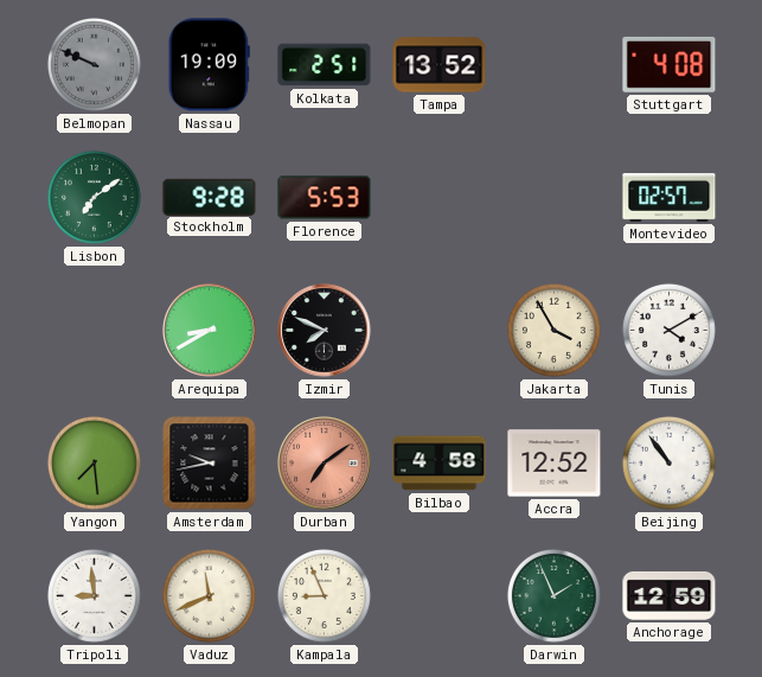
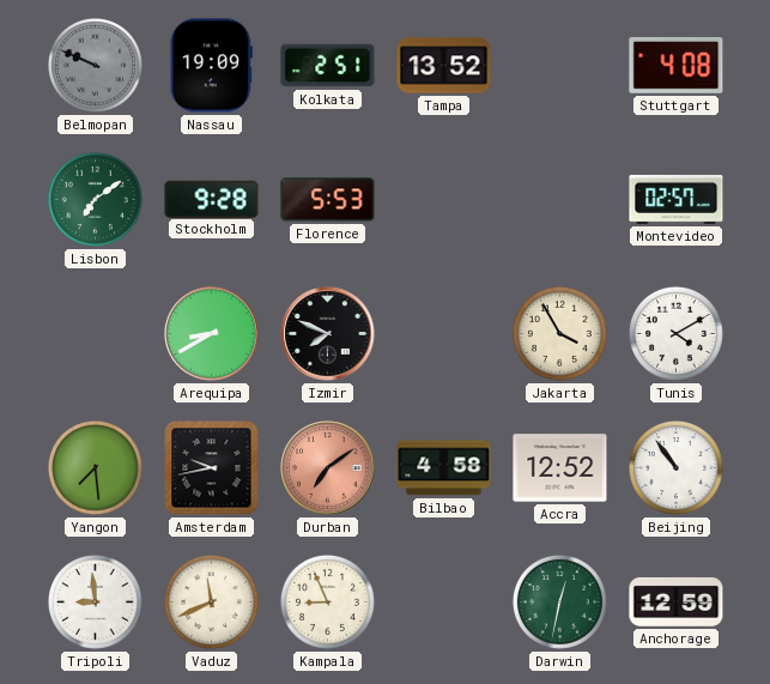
Darwin: 1:56 -> 12:32 (559, 601)
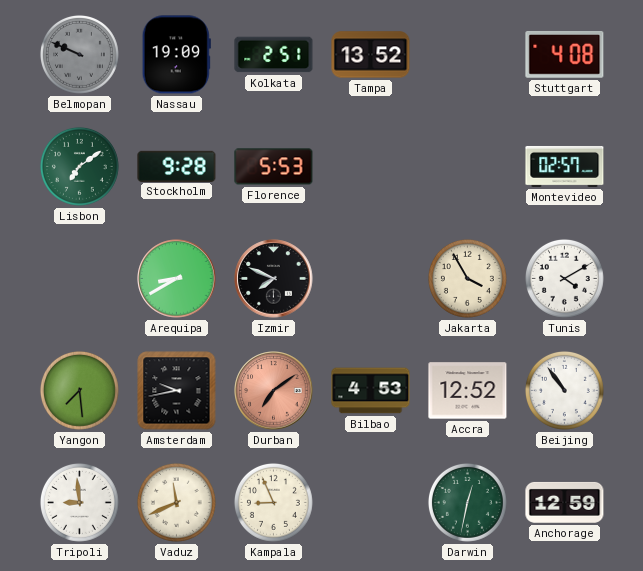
Bilbao: 4:58 -> 4:53 (371, 391)
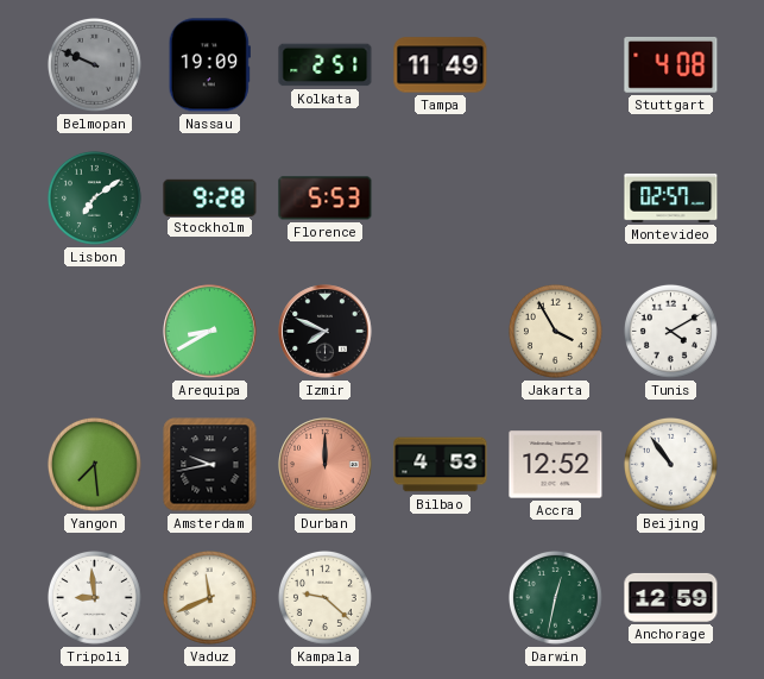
Tampa: 13:52 -> 11:49 (441, 65)
Durban: 7:09 -> 12:00 (326, 465)
Kampala: 8:56 -> 9:22 (324, 597)
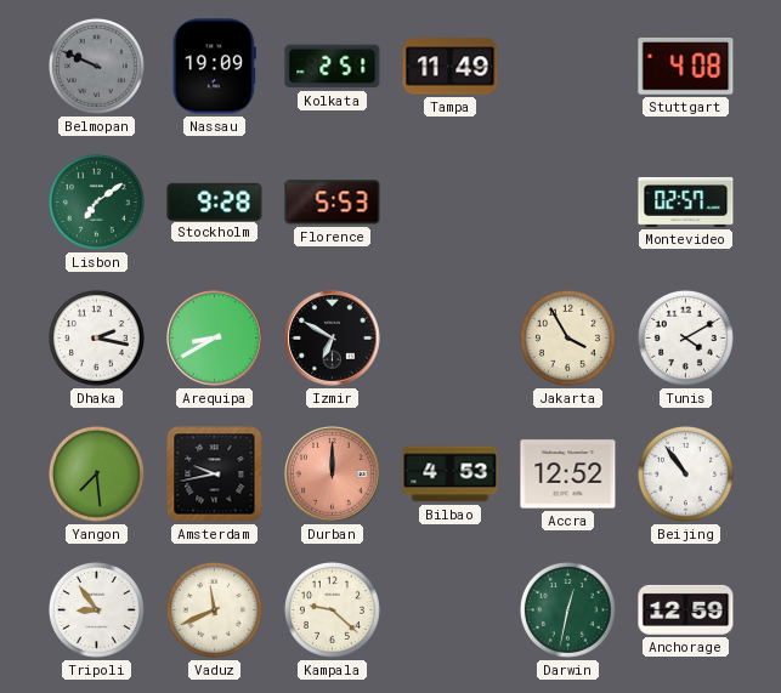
Dhaka: none -> 2:17 (96, 337)
Izmir: 7:49 -> 6:50 (333, 339)
Tripoli: 8:59 -> 8:54 (96, 609)
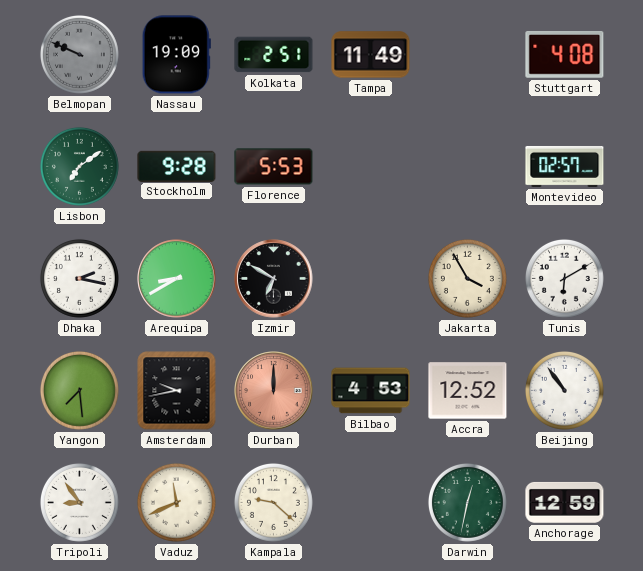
Tunis: 4:10 -> 6:10 (564, 278)
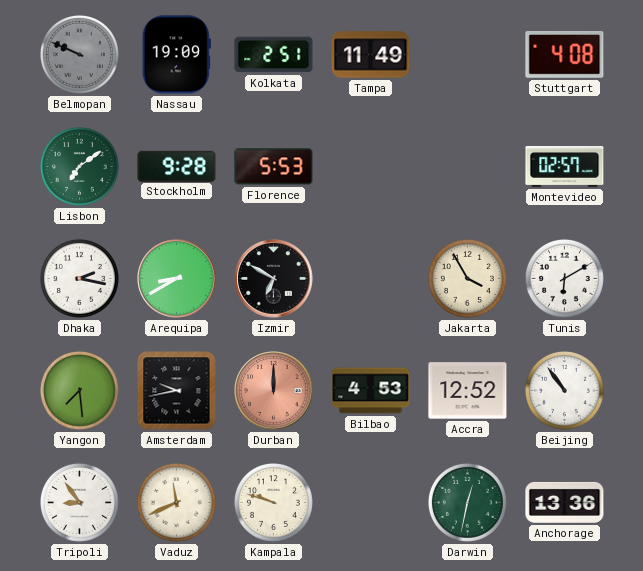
Kampala: 9:22 -> 9:48 (273, 502)
Anchorage: 12:59 -> 13:36 (565, 502)
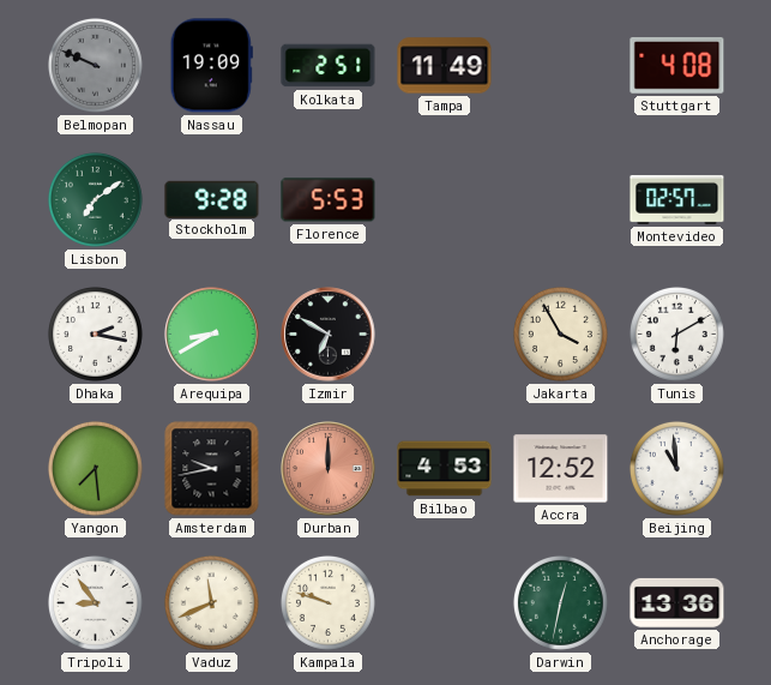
Beijing: 10:54 -> 10:59 (676, 468)
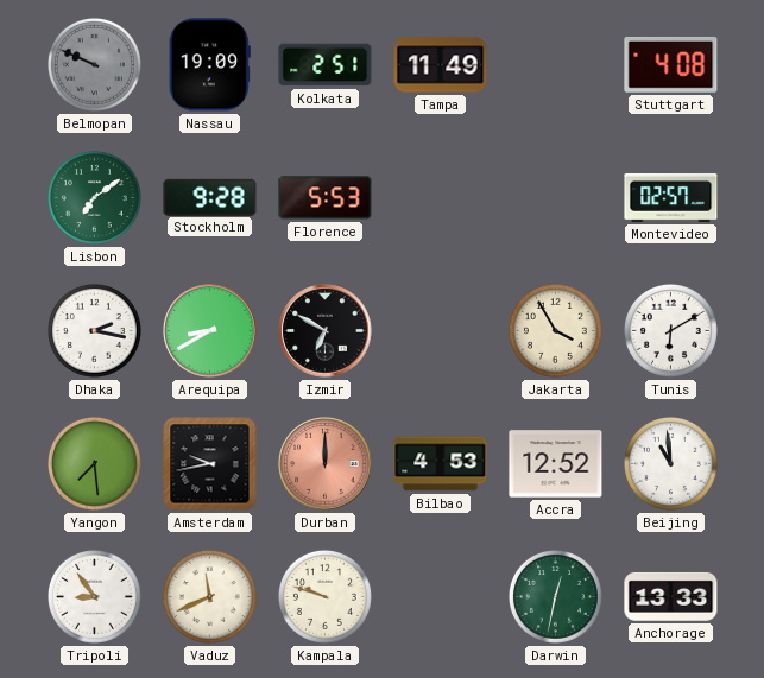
Anchorage: 13:36 -> 13:33 (671, 596)
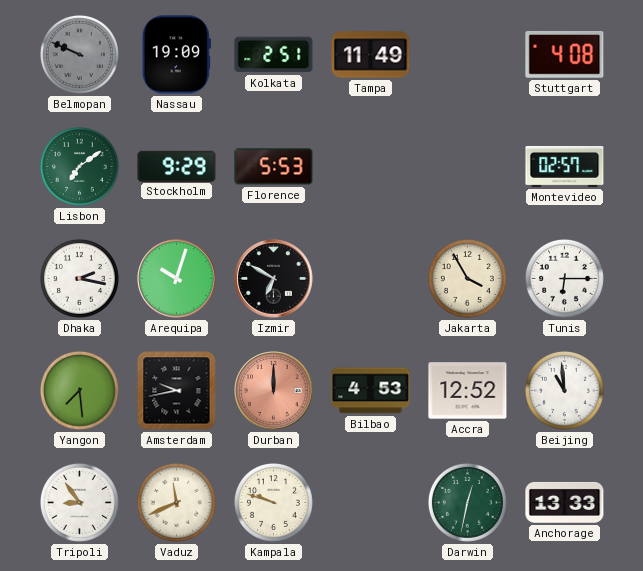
Stockholm: 9:28 -> 9:29 (177, 166)
Arequipa: 8:40 -> 10:03 (177, 279)
Tunis: 6:10 -> 6:15 (564, 278)
